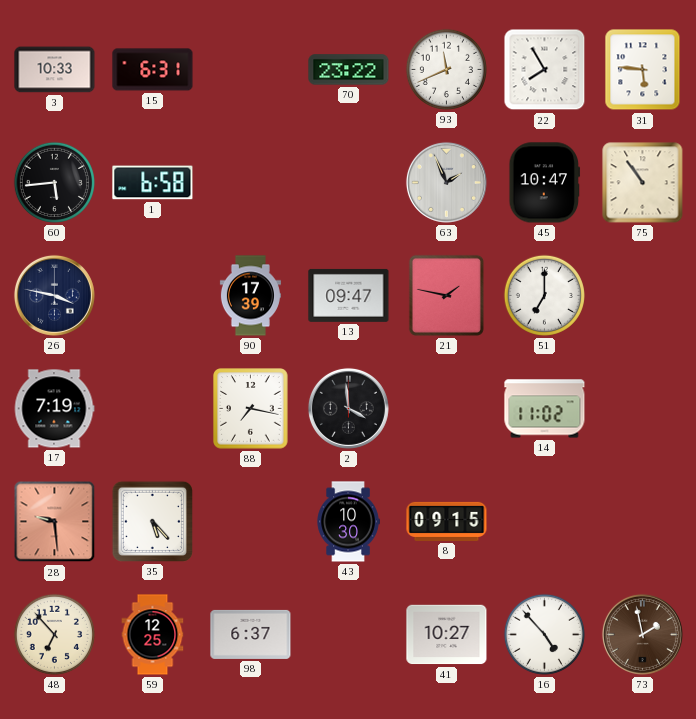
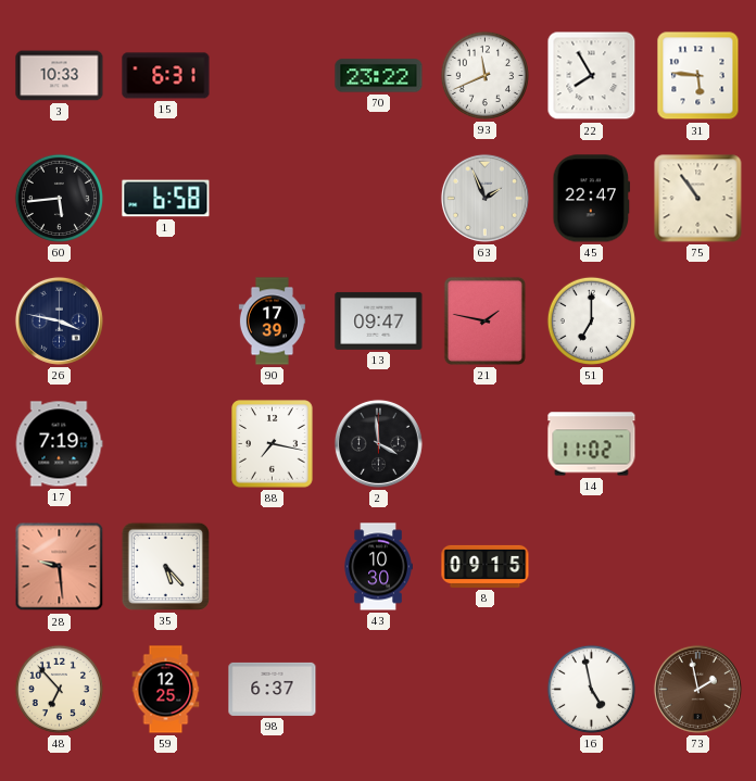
45: 10:47 -> 22:47 (592, 199)
41: 10:27 -> none (447, 635)
16: 4:53 -> 4:58 (591, 689)
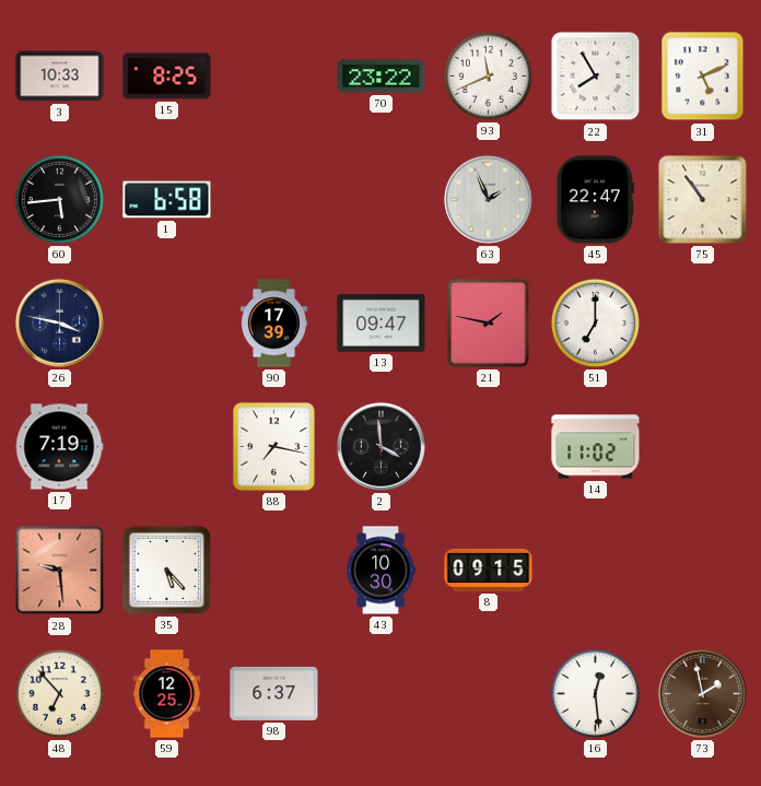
15: 6:31 -> 8:25 (167, 77)
31: 5:46 -> 5:11 (703, 77)
16: 4:58 -> 12:29 (595, 693)
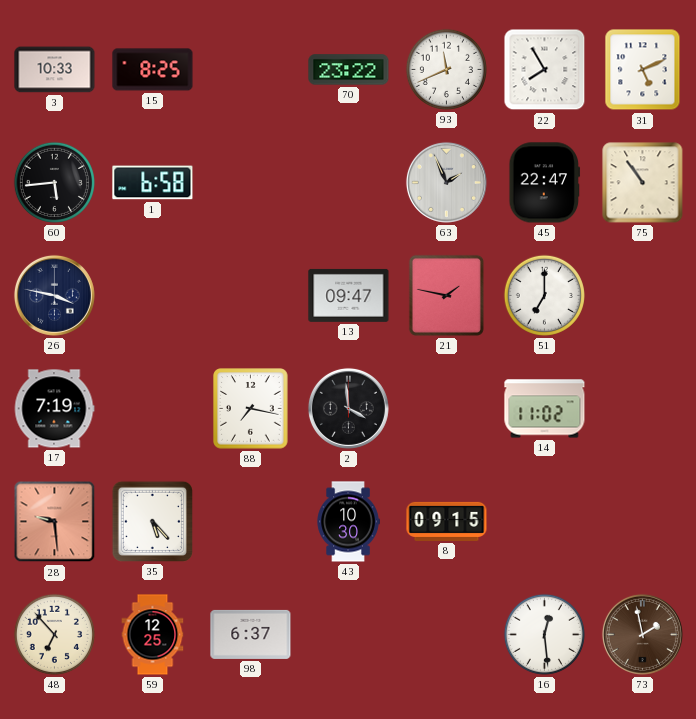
90: 17:39 -> none (273, 324)
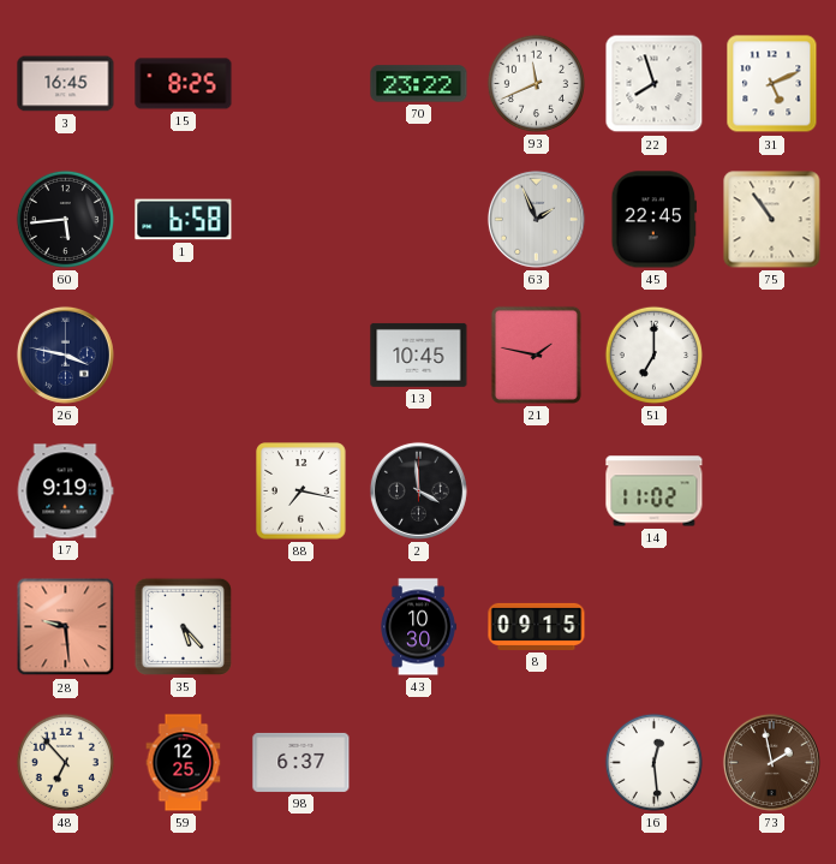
3: 10:33 -> 16:45 (66, 84)
22: 7:55 -> 7:57 (655, 84)
45: 22:47 -> 22:45 (655, 220)
13: 09:47 -> 10:45 (419, 354)
17: 7:19 -> 9:19 (65, 491)
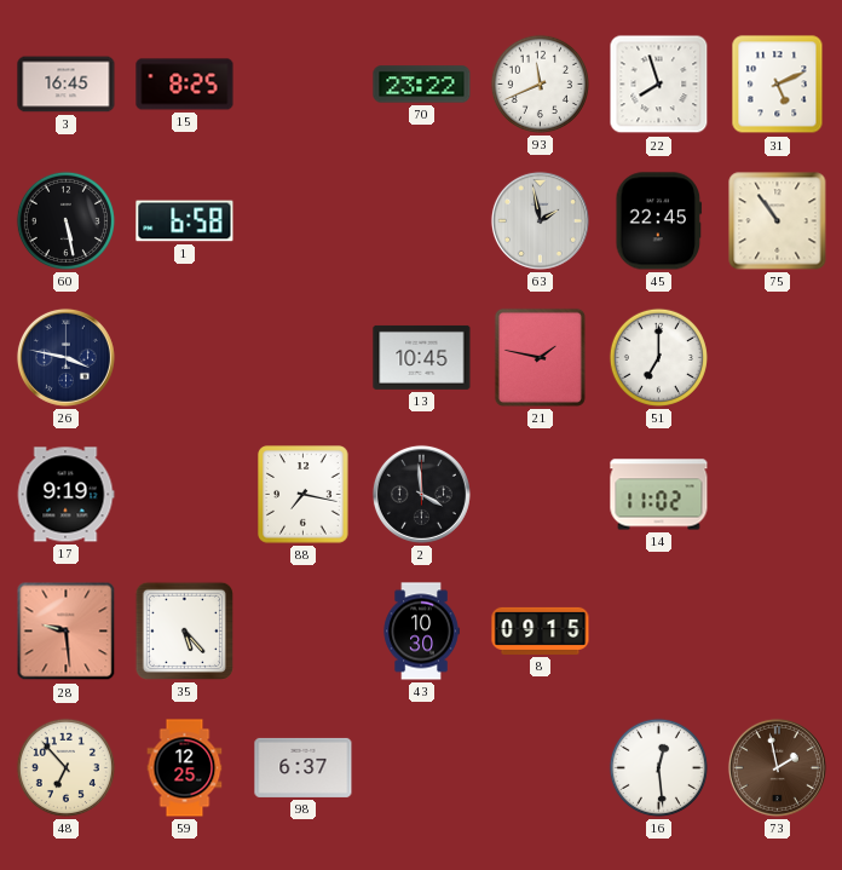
60: 5:44 -> 5:28 (65, 220)
63: 1:56 -> 1:58 (540, 220)
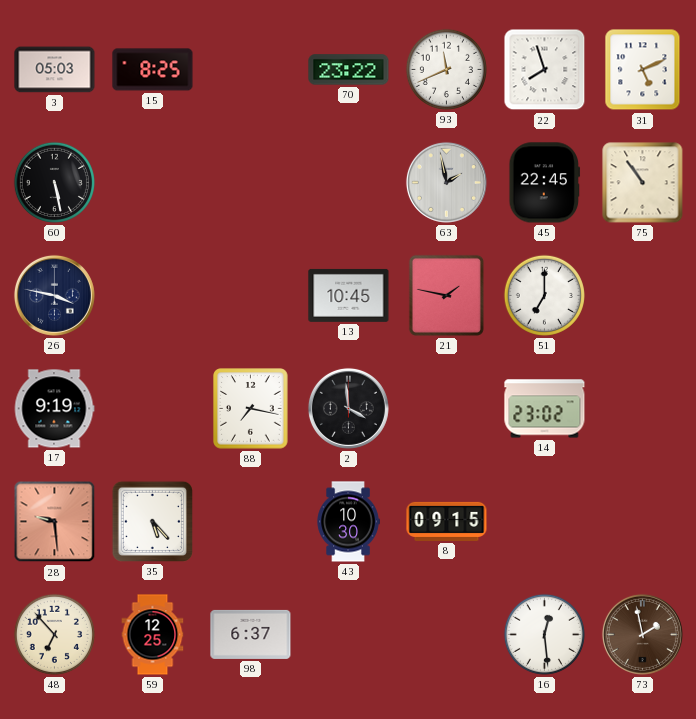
3: 16:45 -> 05:03 (55, 70)
1: 6:58 -> none (185, 221)
14: 11:02 -> 23:02 (545, 409)
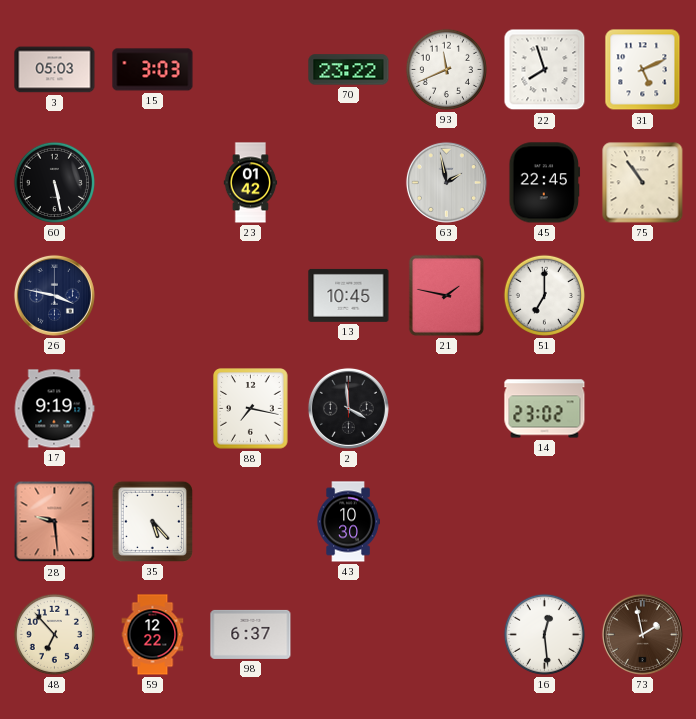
15: 8:25 -> 3:03 (153, 70)
23: none -> 01:42 (251, 183)
8: 09:15 -> none (447, 521)
59: 12:25 -> 12:22 (153, 635)
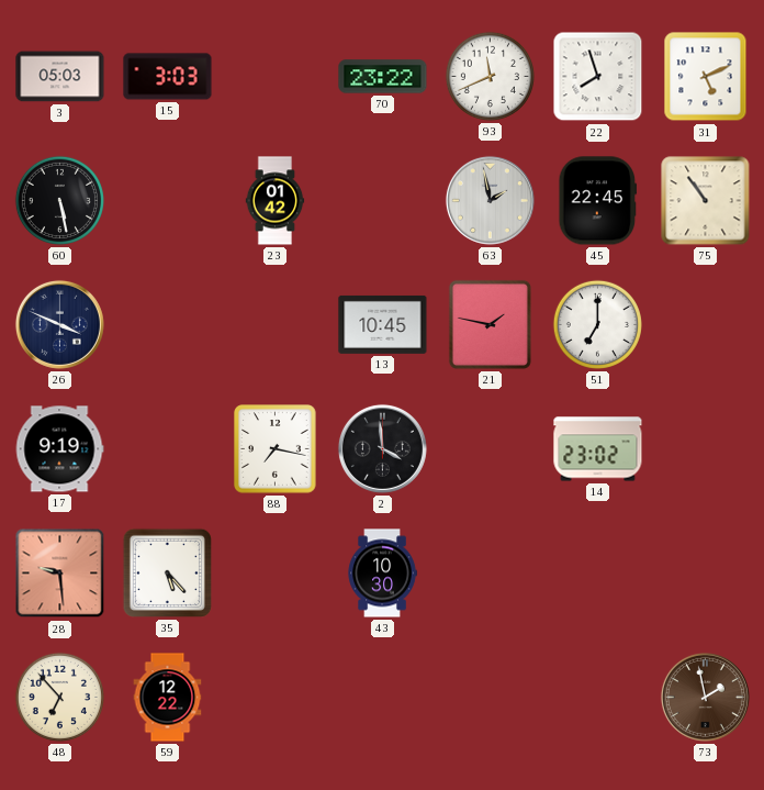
26: 3:47 -> 3:49 (59, 324)
98: 6:37 -> none (251, 634)
16: 12:29 -> none (544, 634)
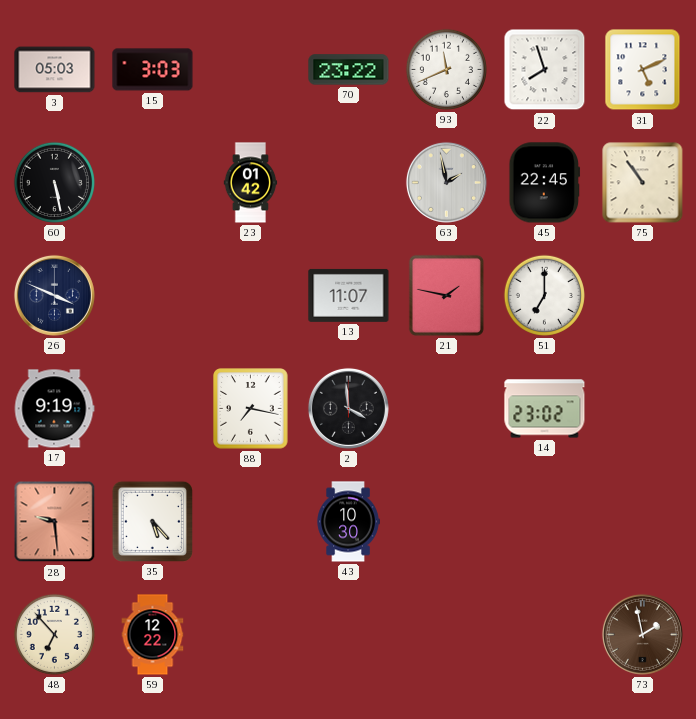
13: 10:45 -> 11:07 (349, 295)
